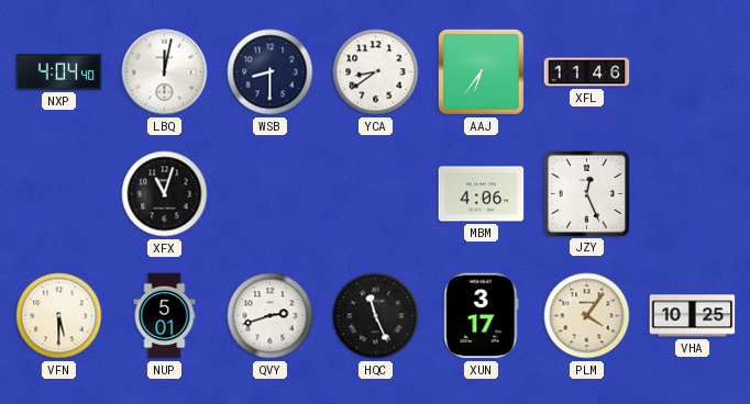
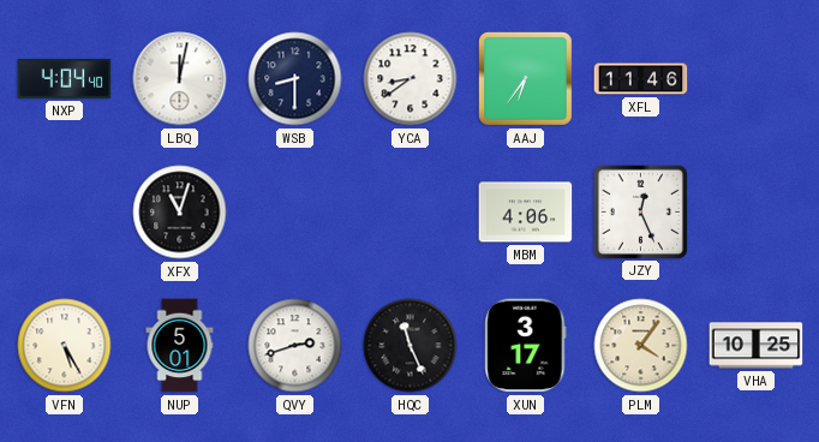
VFN: 5:30 -> 5:25 (65, 346)
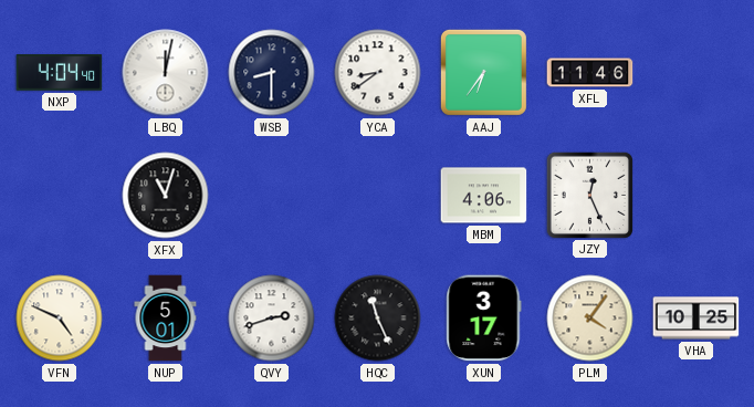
VFN: 5:25 -> 4:49 (60, 319)
